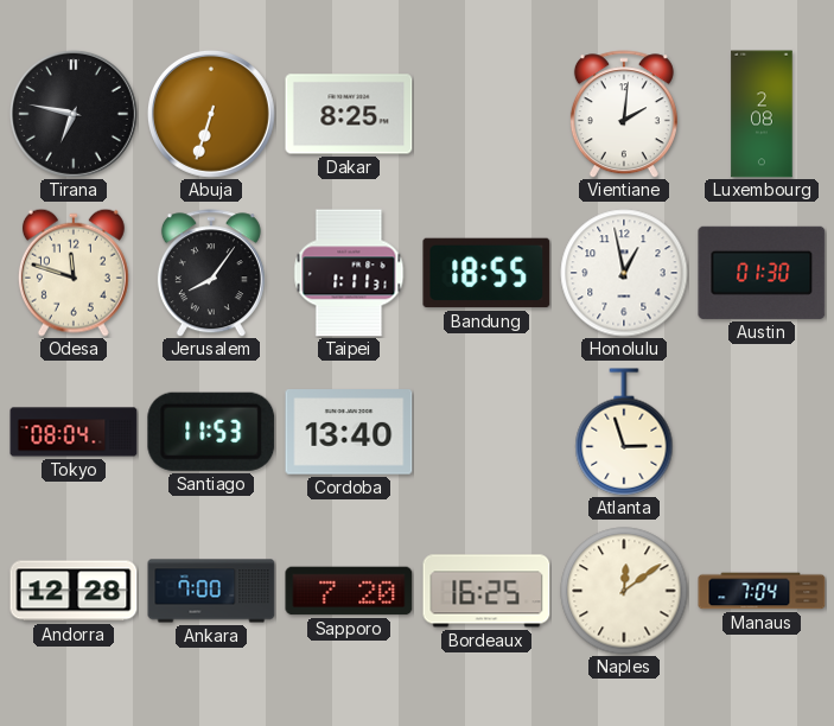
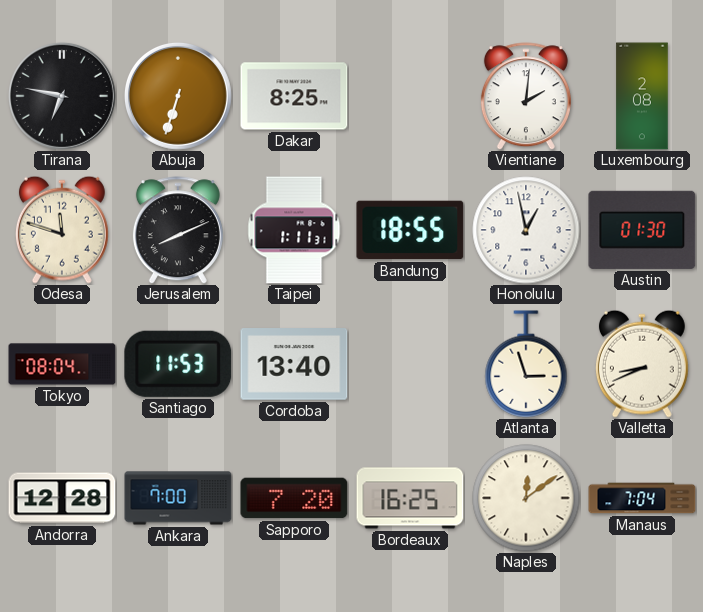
Jerusalem: 8:06 -> 8:11 (178, 230)
Valletta: none -> 8:41 (642, 364)
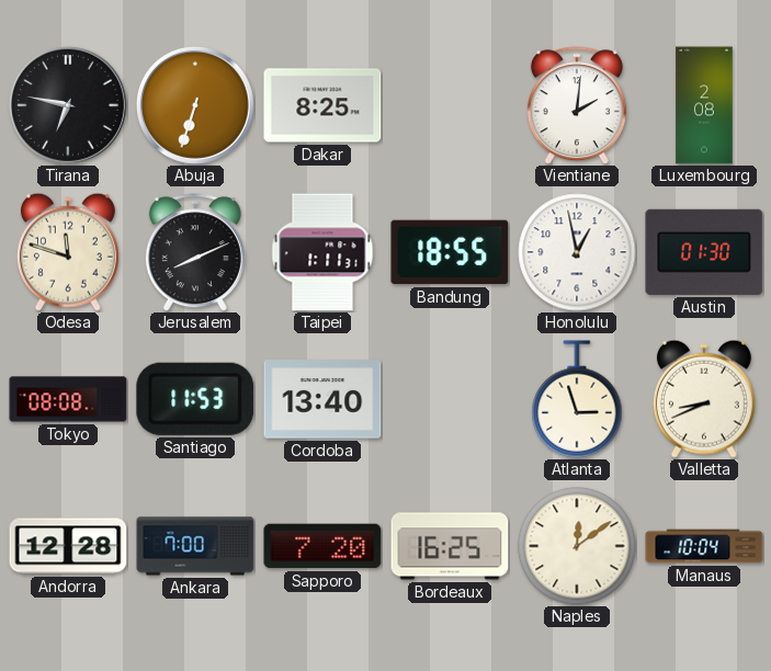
Tokyo: 08:04 -> 08:08 (68, 399)
Manaus: 7:04 -> 10:04 (704, 546)
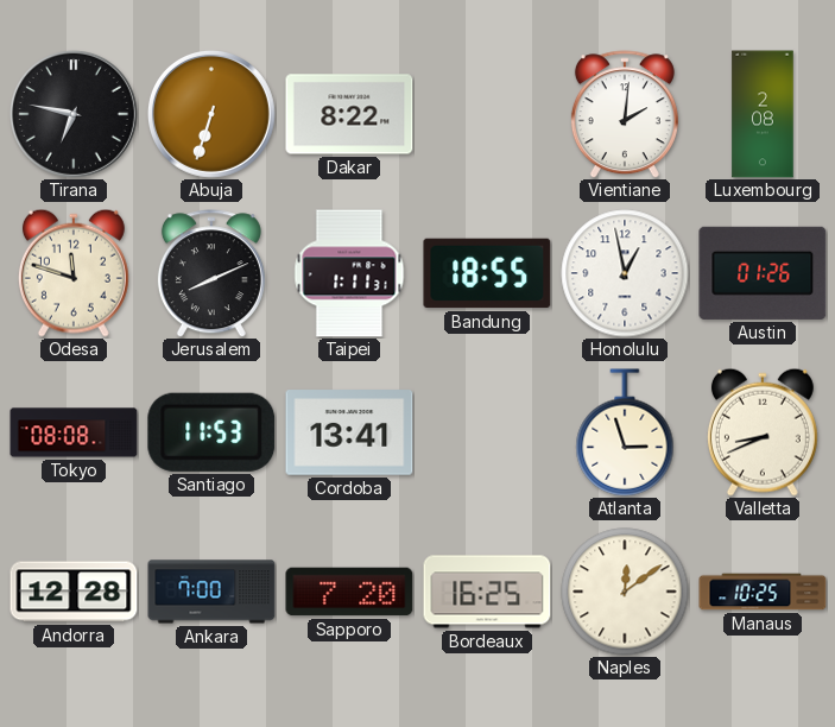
Dakar: 8:25 -> 8:22 (349, 114)
Austin: 01:30 -> 01:26 (763, 273)
Cordoba: 13:40 -> 13:41 (349, 432)
Manaus: 10:04 -> 10:25 (763, 592)
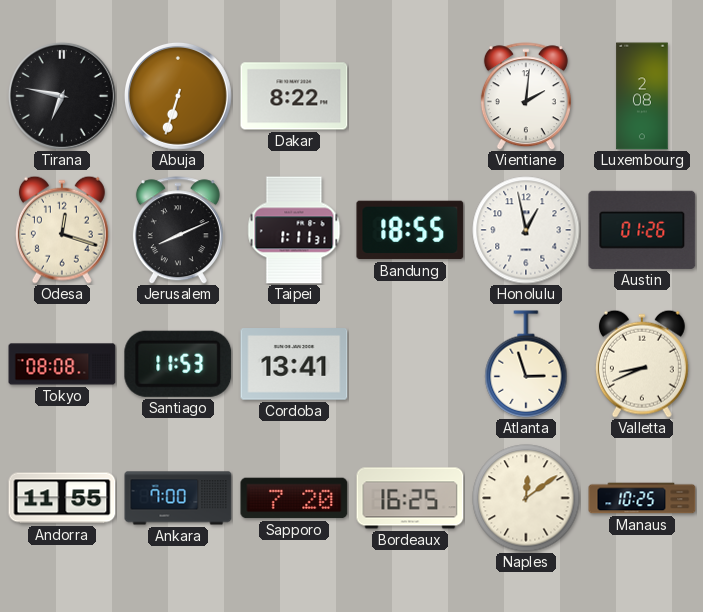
Odesa: 11:48 -> 12:18 (62, 230)
Andorra: 12:28 -> 11:55 (62, 498)
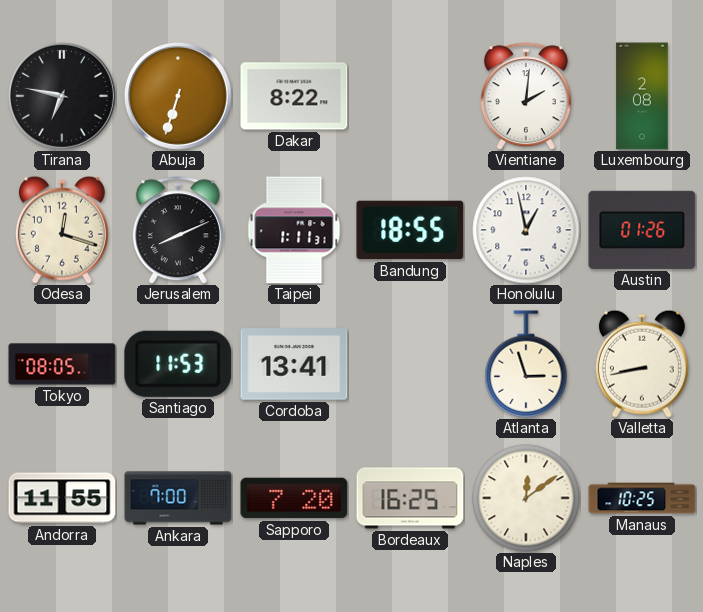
Tokyo: 08:08 -> 08:05 (62, 364)
Valletta: 8:41 -> 8:43 (642, 364)
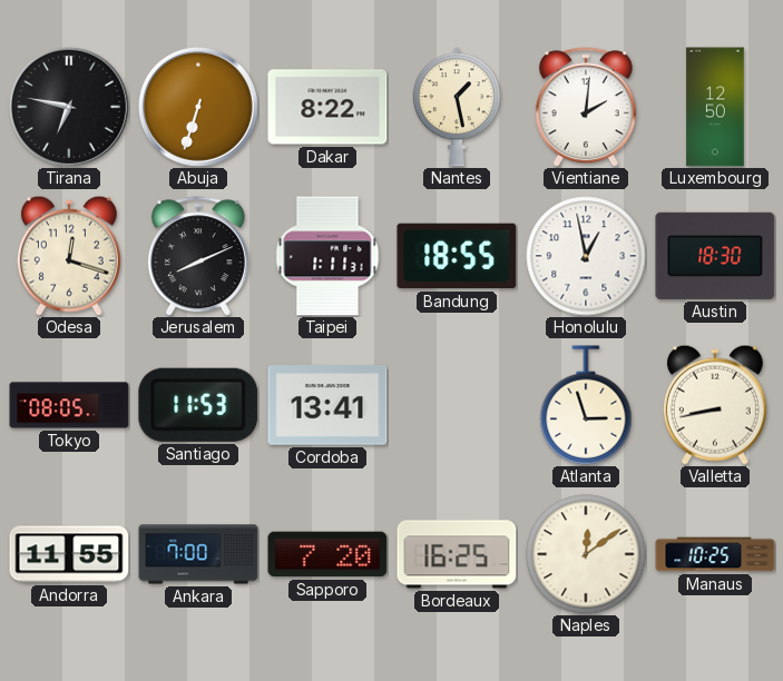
Nantes: none -> 1:28 (457, 107)
Luxembourg: 2:08 -> 12:50 (715, 107)
Austin: 01:26 -> 18:30 (715, 256)
